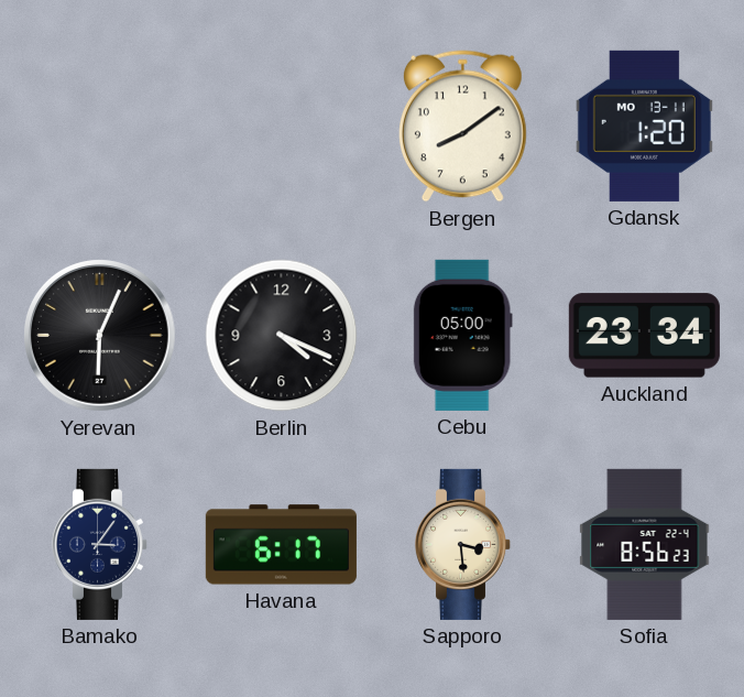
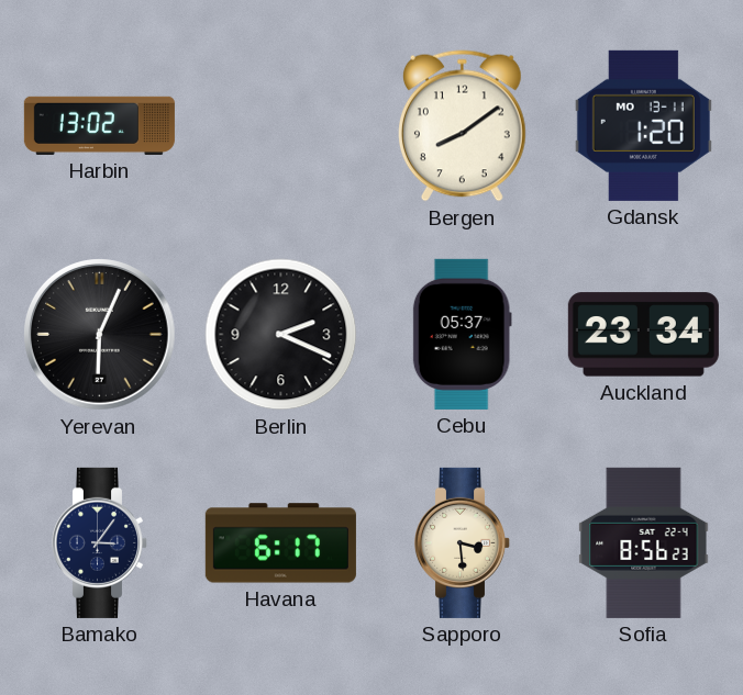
Harbin: none -> 13:02 (99, 125)
Berlin: 4:19 -> 2:19 (281, 335)
Cebu: 05:00 -> 05:37 (462, 334)
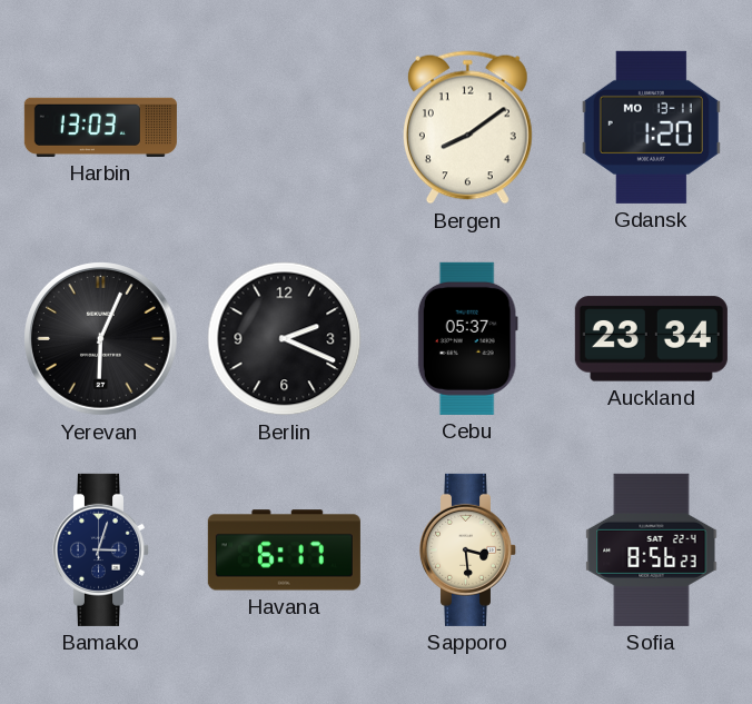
Harbin: 13:02 -> 13:03 (100, 127)
Bamako: 3:06 -> 3:03 (100, 549)
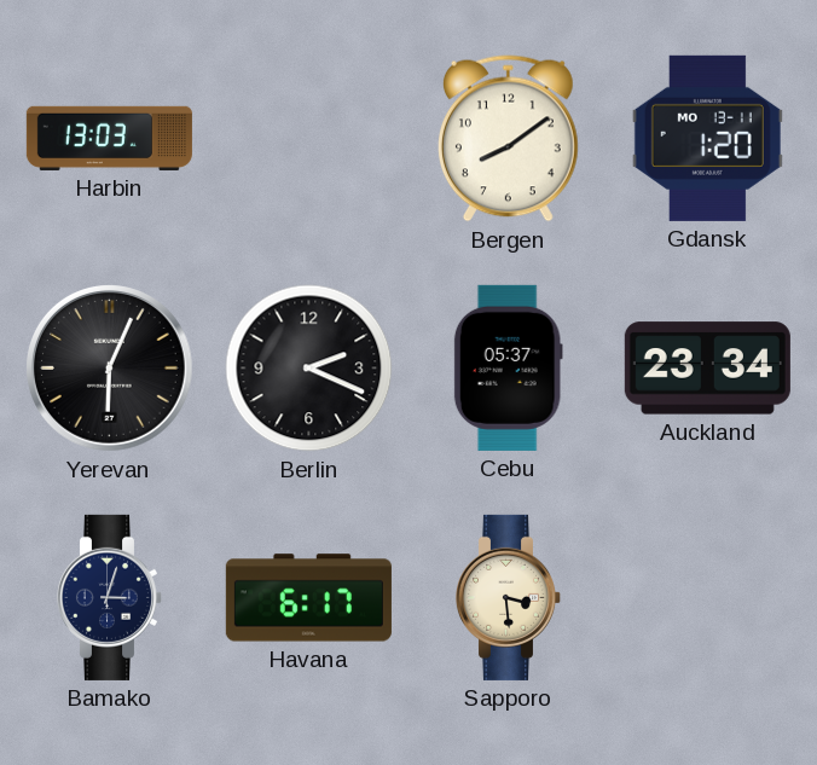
Sofia: 8:56 -> none (652, 549)
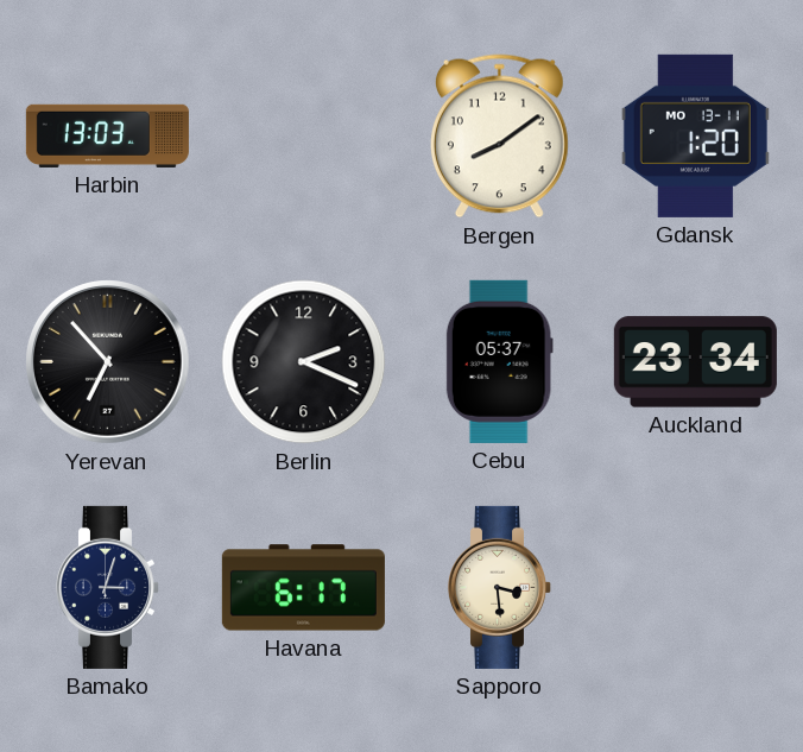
Yerevan: 6:04 -> 6:53 (108, 362)
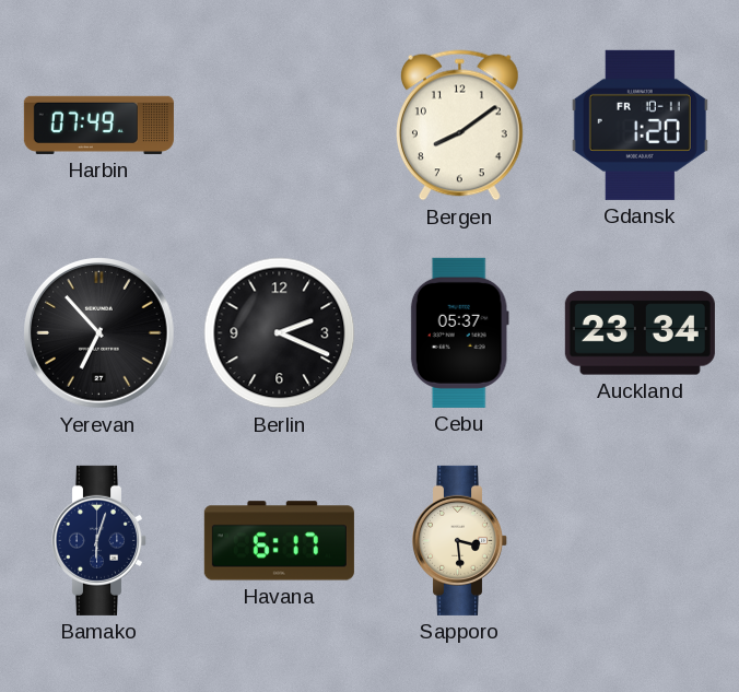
Harbin: 13:03 -> 07:49 (98, 125)
Gdansk date: MO 13-11 -> FR 10-11 (640, 125)
Bamako: 3:03 -> 6:03 (98, 540)
